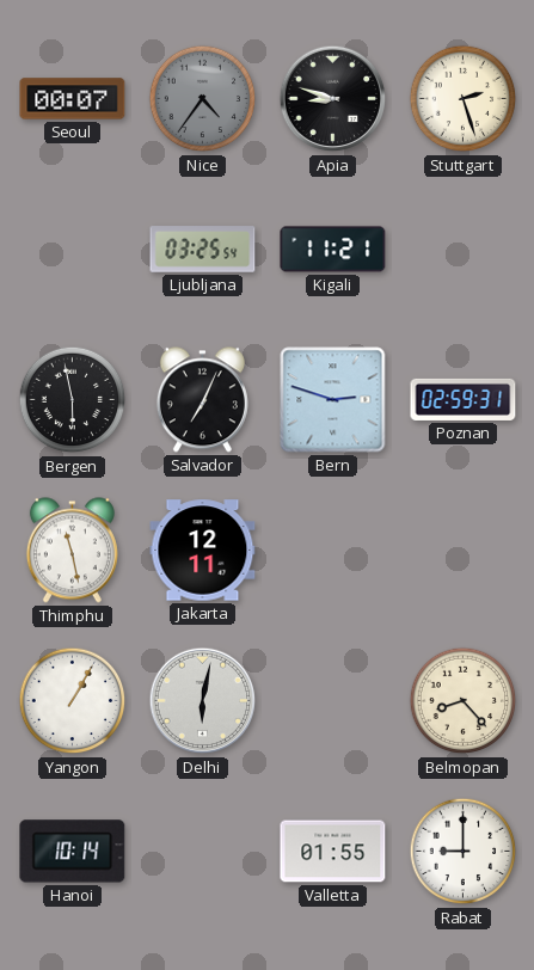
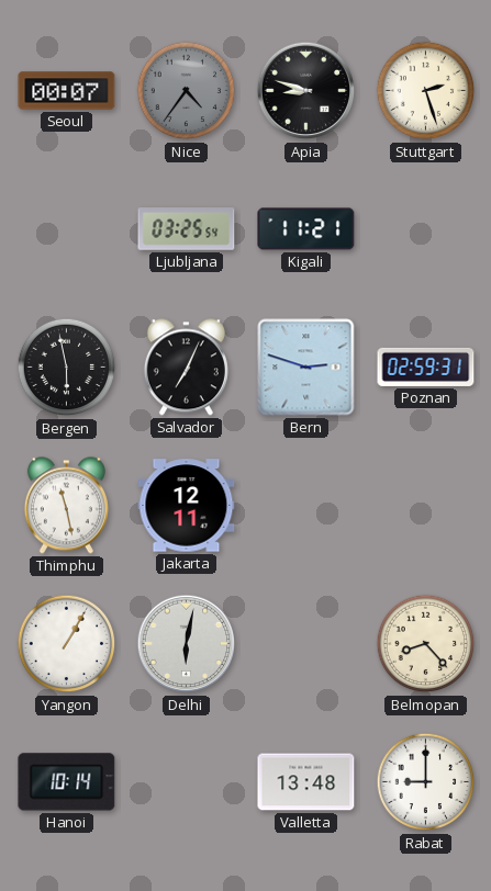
Valletta: 01:55 -> 13:48 (306, 782)
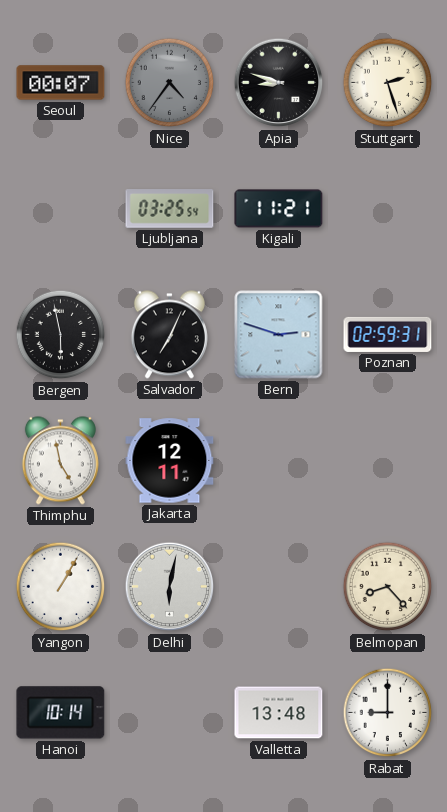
Thimphu: 11:28 -> 4:58 (60, 461)
